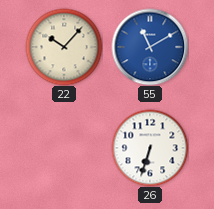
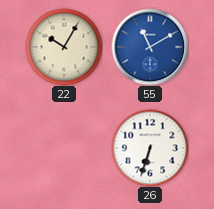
22: 10:07 -> 10:05 (64, 47)
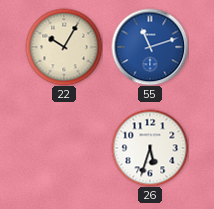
55: 11:10 -> 11:12 (150, 47)
26: 6:33 -> 5:33 (150, 148)
